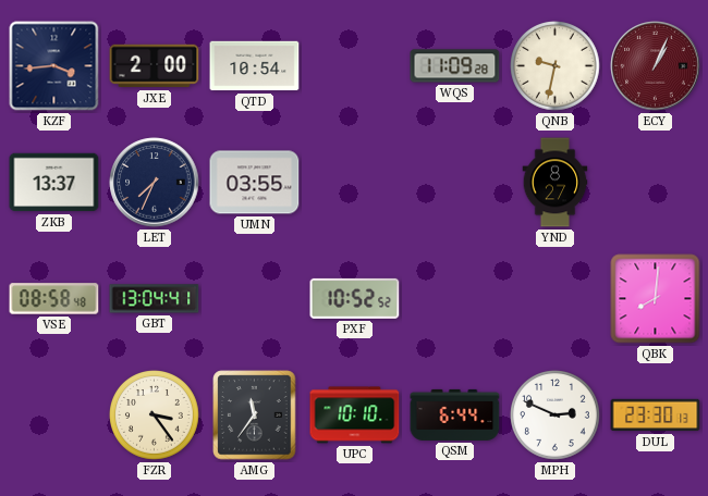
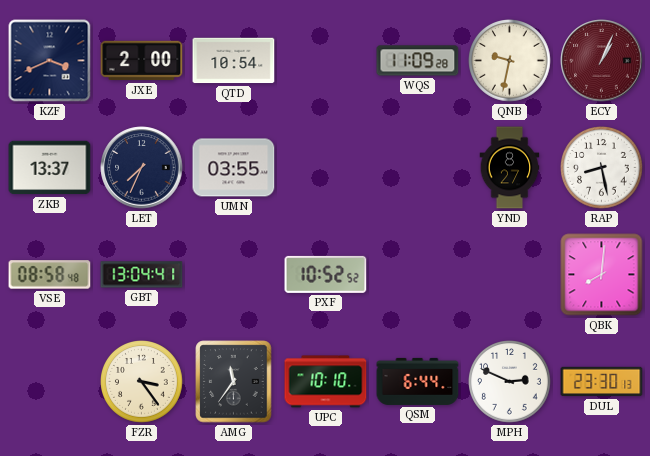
KZF: 3:44 -> 3:41 (50, 61)
RAP: none -> 8:28 (602, 168)
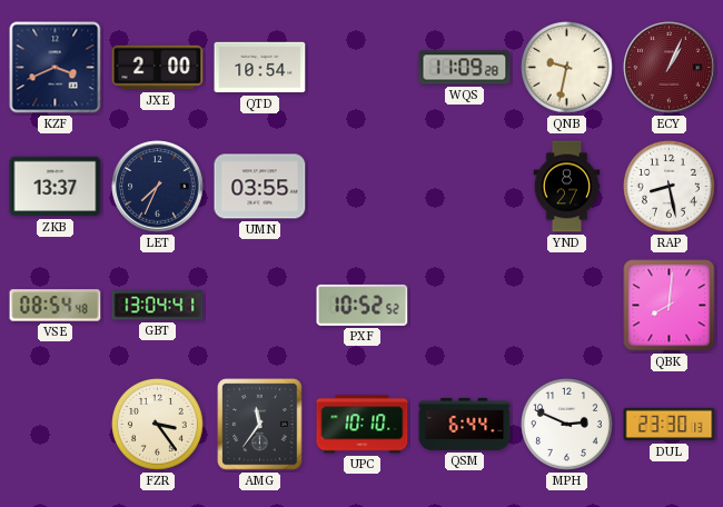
VSE: 08:58 -> 08:54 (56, 306)
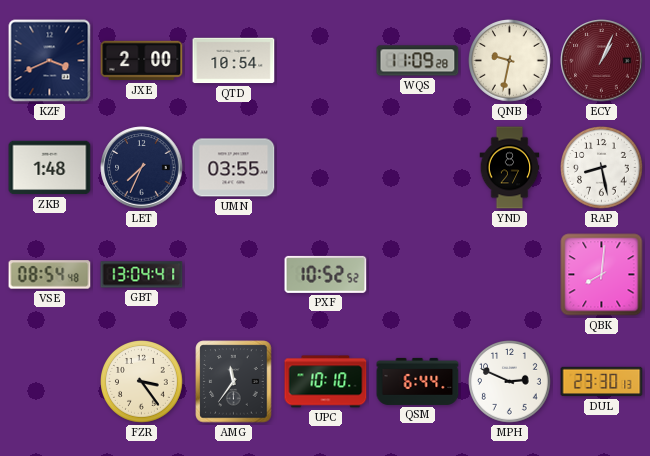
ZKB: 13:37 -> 1:48 (50, 168)
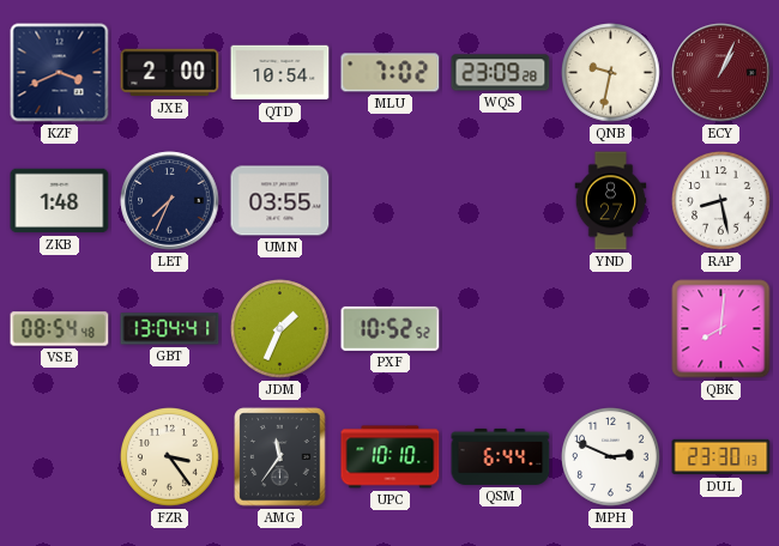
MLU: none -> 7:02 (391, 73)
WQS: 11:09 -> 23:09 (501, 73)
JDM: none -> 1:34 (280, 329)
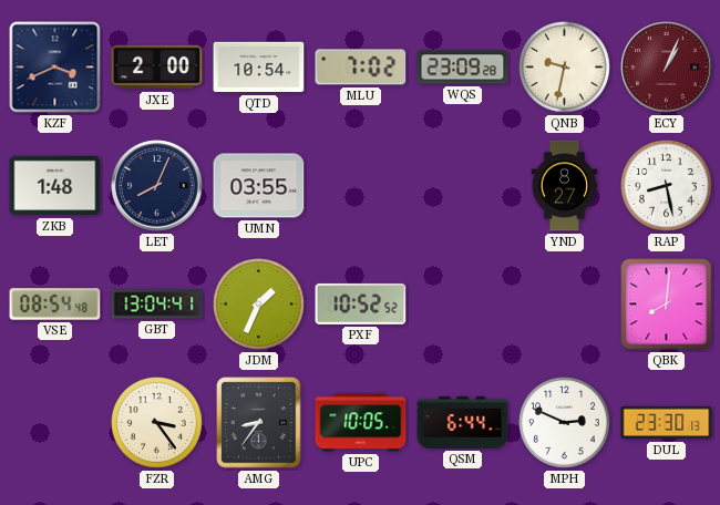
LET: 7:34 -> 8:04 (157, 186)
AMG: 11:36 -> 8:36 (259, 423)
UPC: 10:10 -> 10:05 (361, 423)
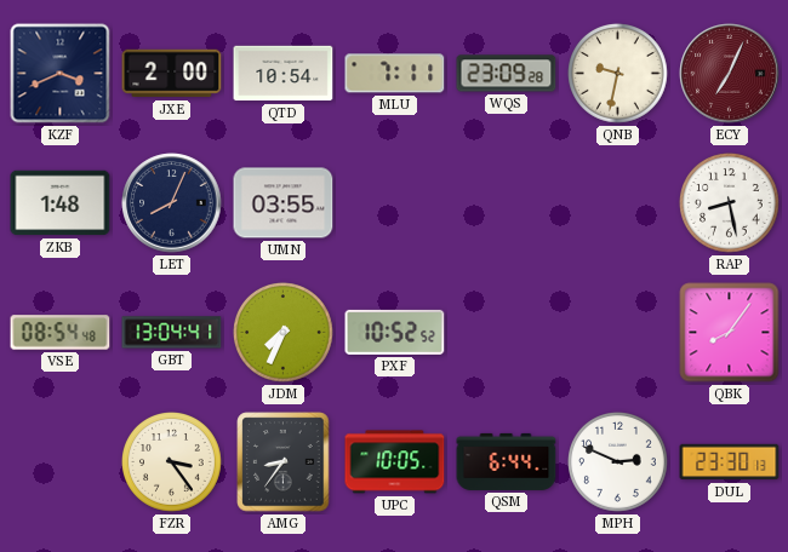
MLU: 7:02 -> 7:11 (395, 74)
ECY: 1:04 -> 7:04 (730, 74)
YND: 8:27 -> none (565, 186)
JDM: 1:34 -> 7:34 (284, 333)
QBK: 8:01 -> 8:06 (730, 333)
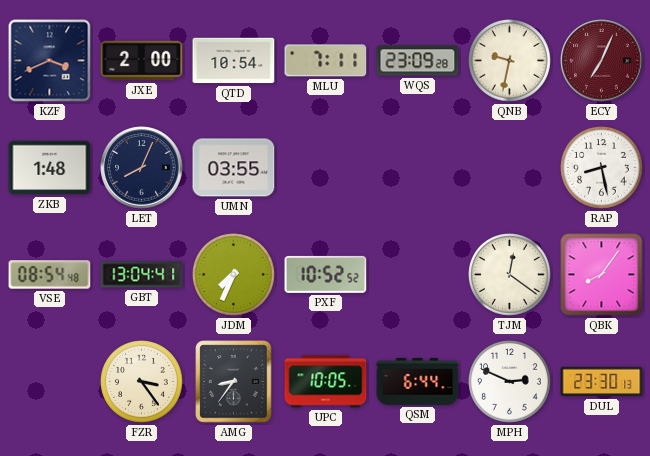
TJM: none -> 12:21 (510, 275)
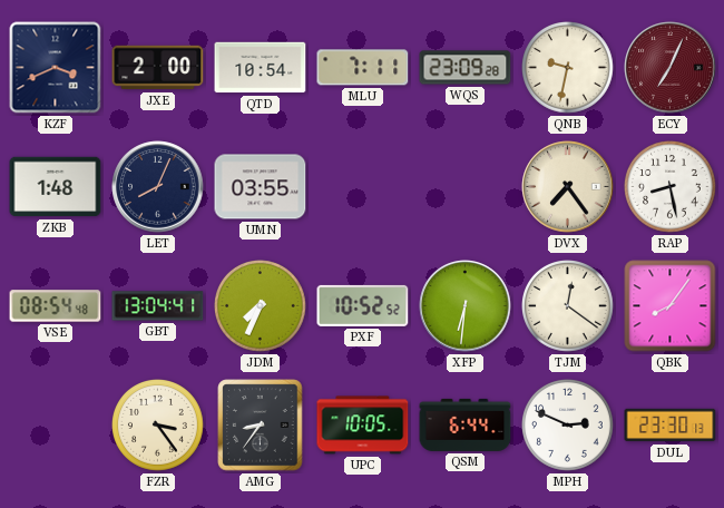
DVX: none -> 7:24 (568, 187)
XFP: none -> 6:31 (466, 306)
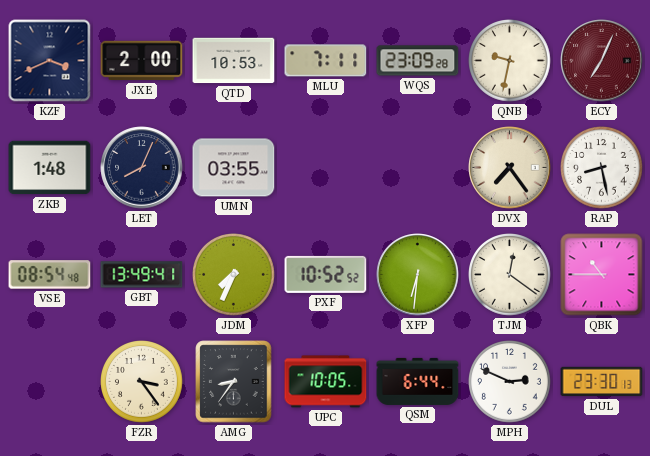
QTD: 10:54 -> 10:53 (234, 61)
GBT: 13:04 -> 13:49 (142, 275)
QBK: 8:06 -> 10:45 (602, 275)
